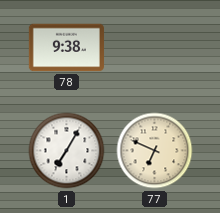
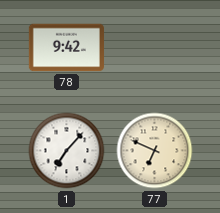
78: 9:38 -> 9:42 (66, 48)
1: 7:05 -> 7:07 (67, 151)
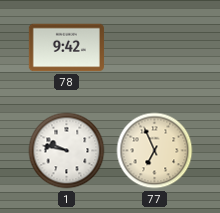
1: 7:07 -> 9:47 (67, 151)
77: 6:49 -> 6:56 (155, 151)
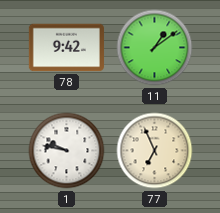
11: none -> 1:09 (155, 48)
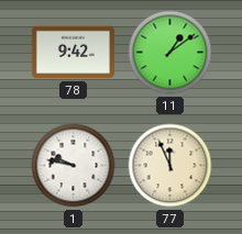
77: 6:56 -> 11:56 (170, 166)
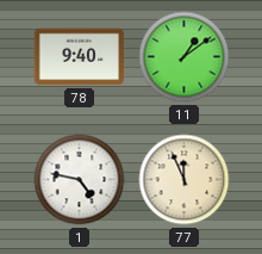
78: 9:42 -> 9:40 (79, 57)
1: 9:47 -> 4:47 (80, 180)
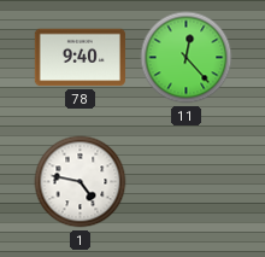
11: 1:09 -> 12:23 (187, 58)
77: 11:56 -> none (185, 180)
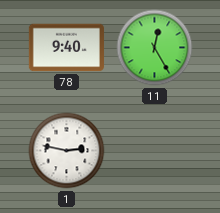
11: 12:23 -> 12:25 (155, 48)
1: 4:47 -> 2:47 (67, 151)
